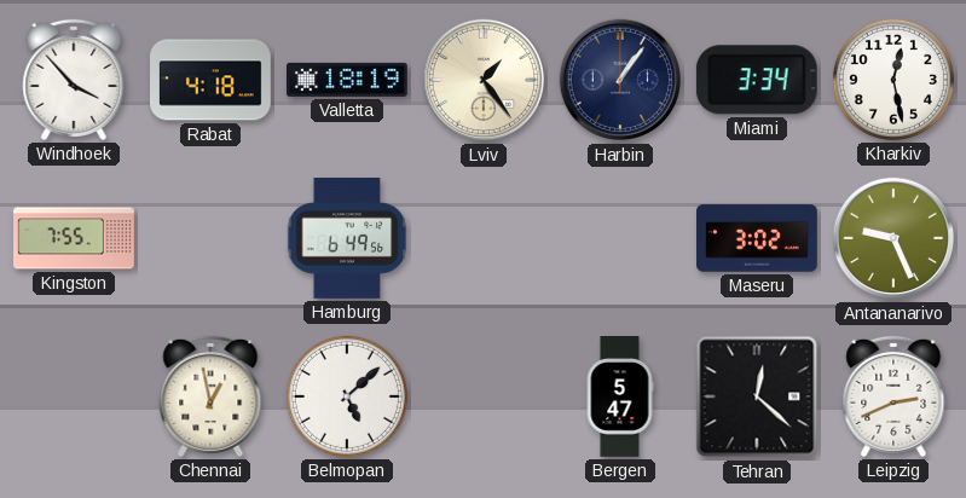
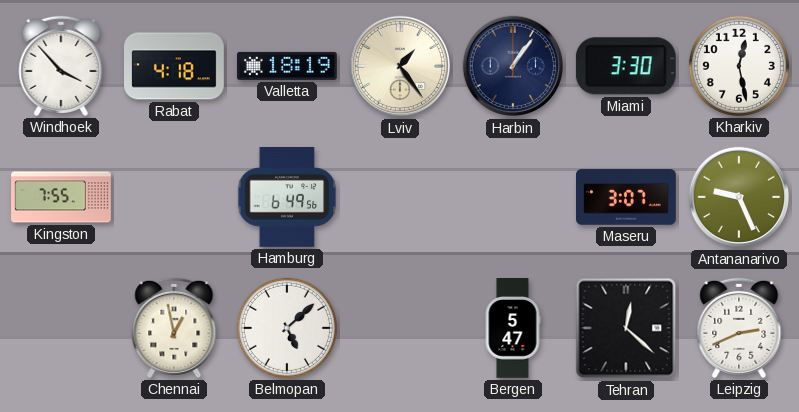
Miami: 3:34 -> 3:30 (626, 66)
Maseru: 3:02 -> 3:07 (627, 197)
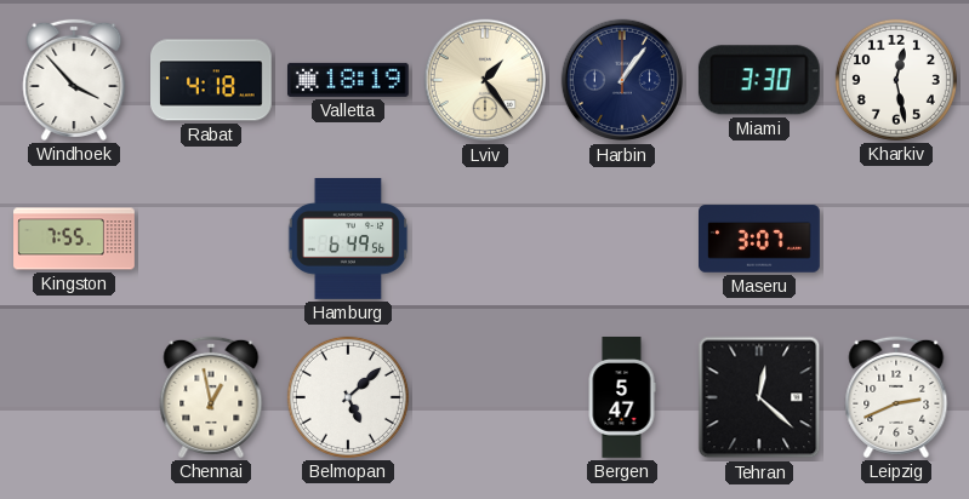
Antananarivo: 9:26 -> none (739, 197)
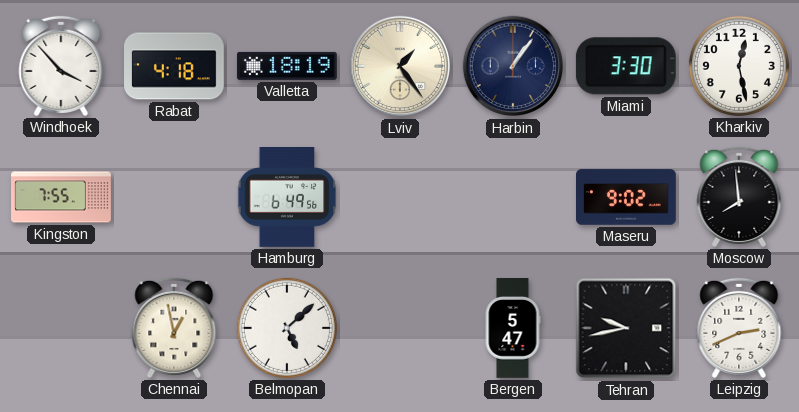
Maseru: 3:07 -> 9:02 (627, 197)
Moscow: none -> 7:59 (739, 197)
Tehran: 12:22 -> 9:43 (626, 328)
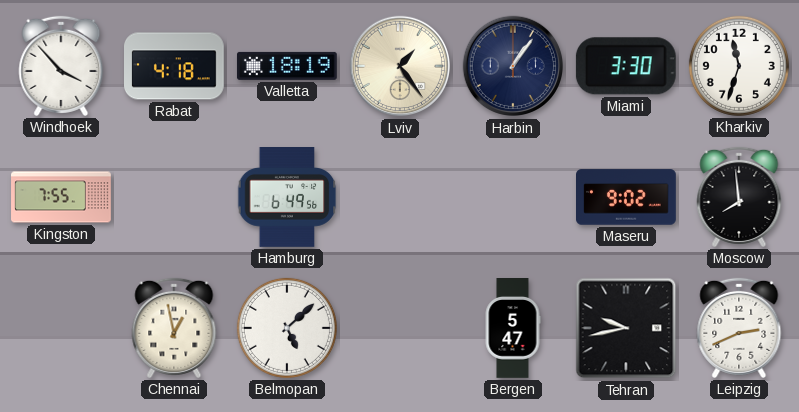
Kharkiv: 12:28 -> 11:33 (739, 66)
